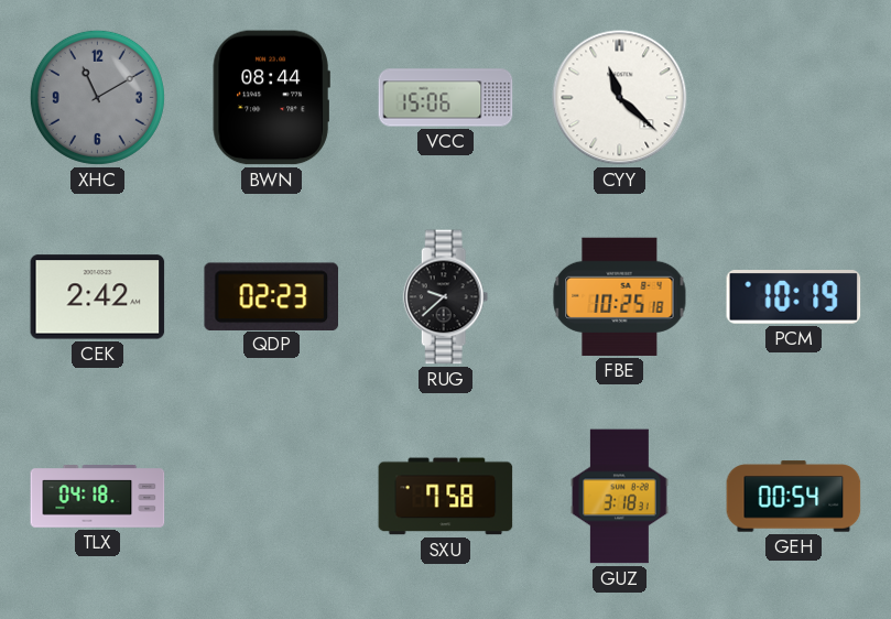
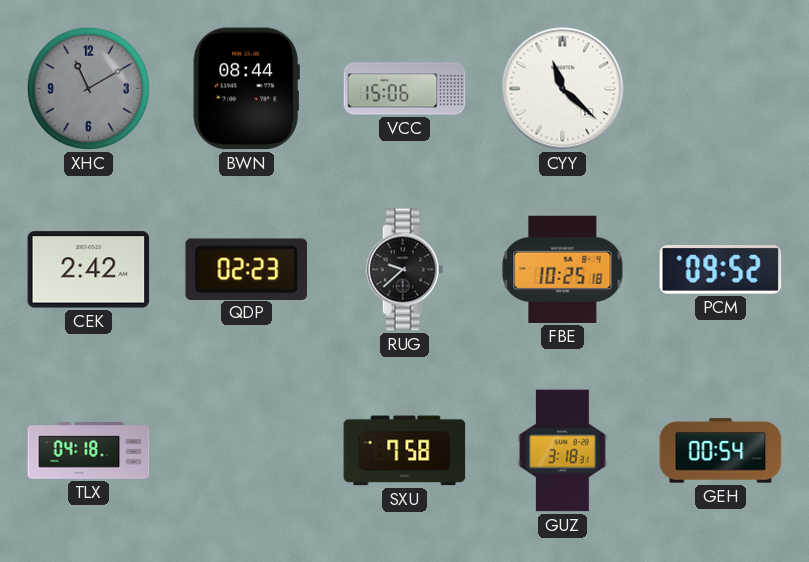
PCM: 10:19 -> 09:52 (721, 270)
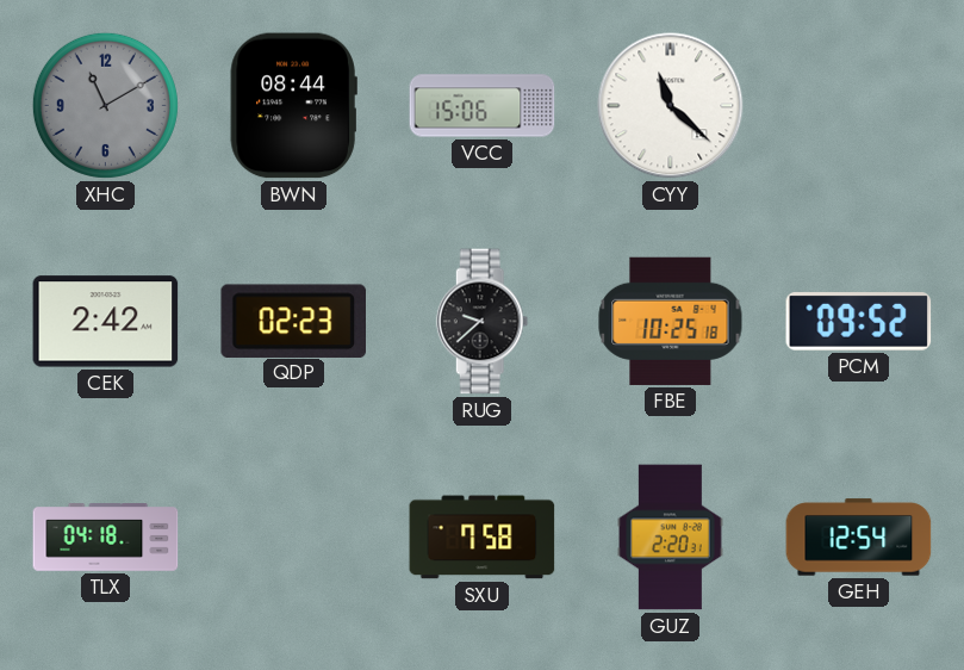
GUZ: 3:18 -> 2:20 (671, 538)
GEH: 00:54 -> 12:54 (859, 538)
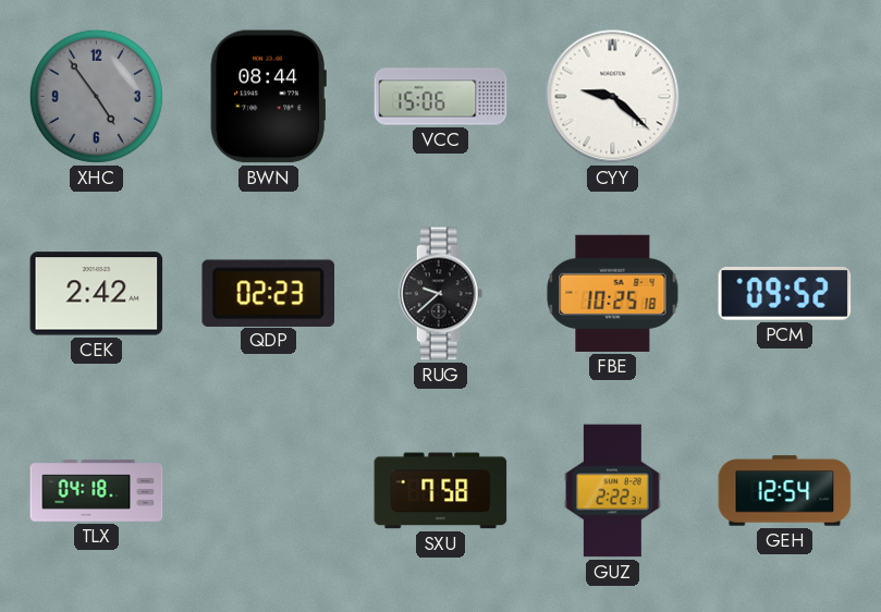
XHC: 11:10 -> 4:54 (96, 96)
CYY: 11:22 -> 9:22 (613, 97)
GUZ: 2:20 -> 2:22 (613, 491)
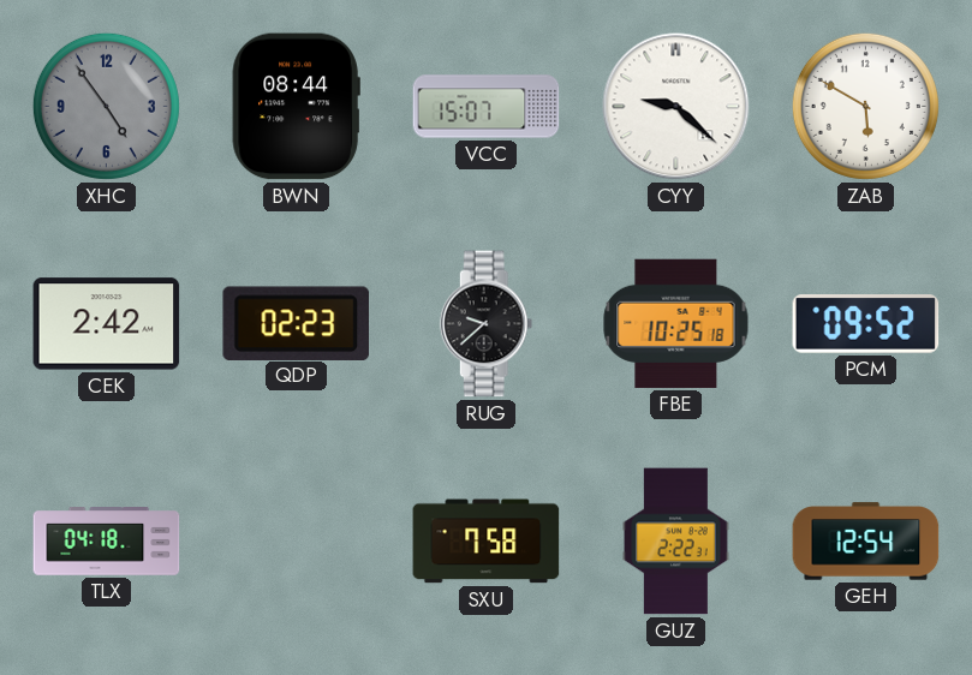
VCC: 15:06 -> 15:07 (487, 107)
ZAB: none -> 5:50 (865, 106)
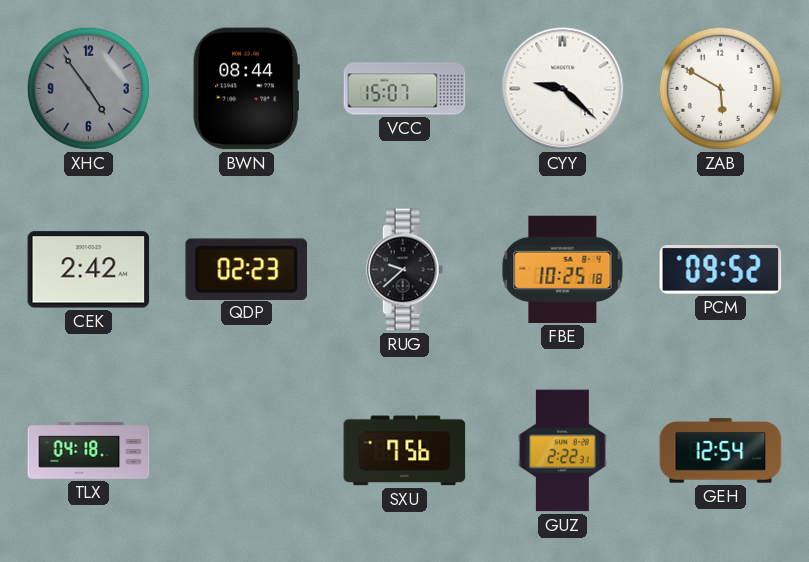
SXU: 7:58 -> 7:56 (405, 451)
